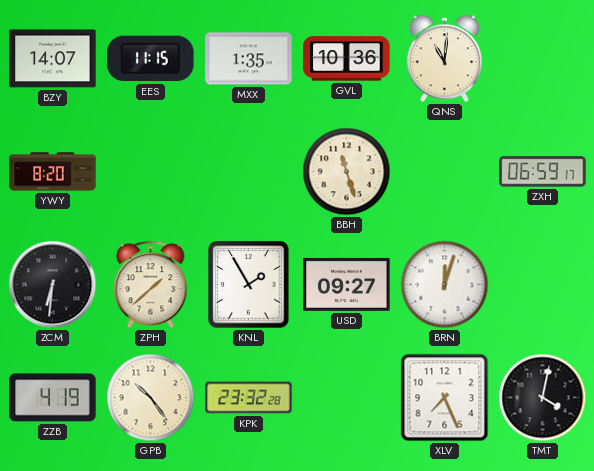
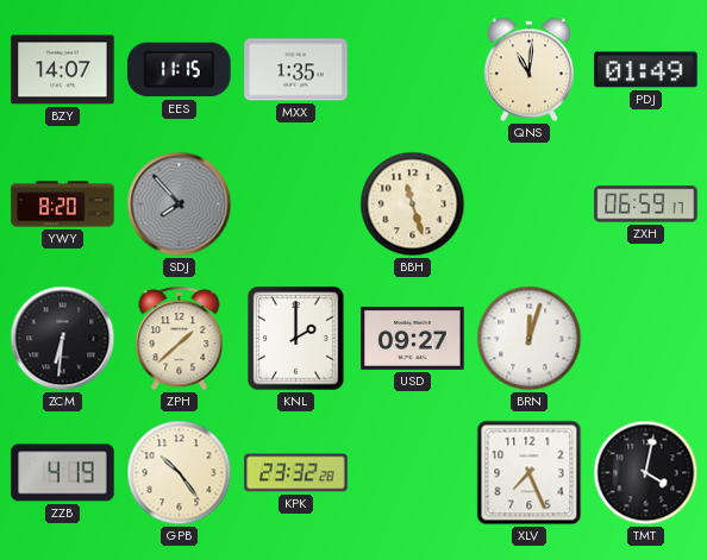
GVL: 10:36 -> none (347, 59)
PDJ: none -> 01:49 (646, 70)
SDJ: none -> 7:53 (180, 205)
KNL: 1:55 -> 2:00 (296, 339)
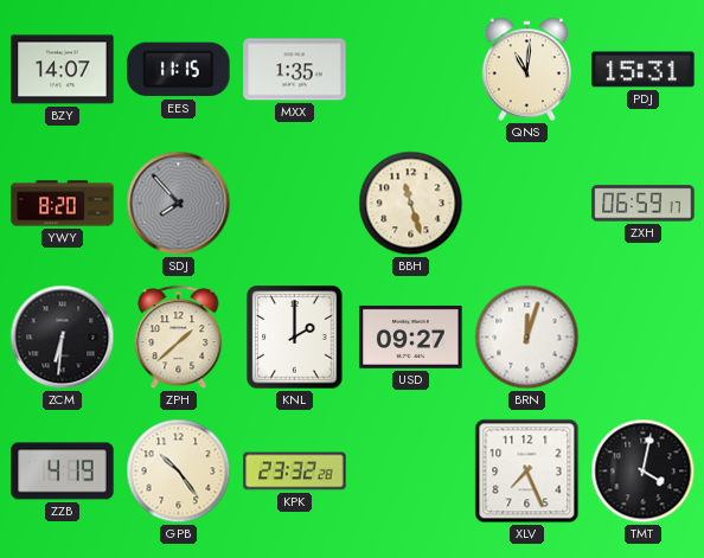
PDJ: 01:49 -> 15:31 (644, 70)
